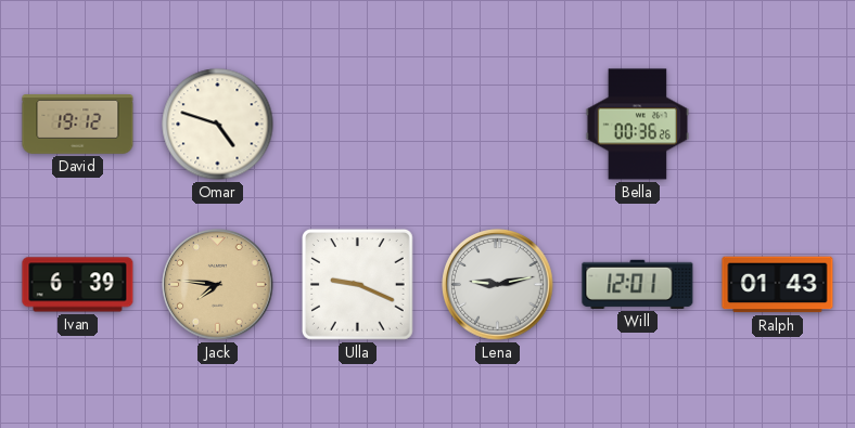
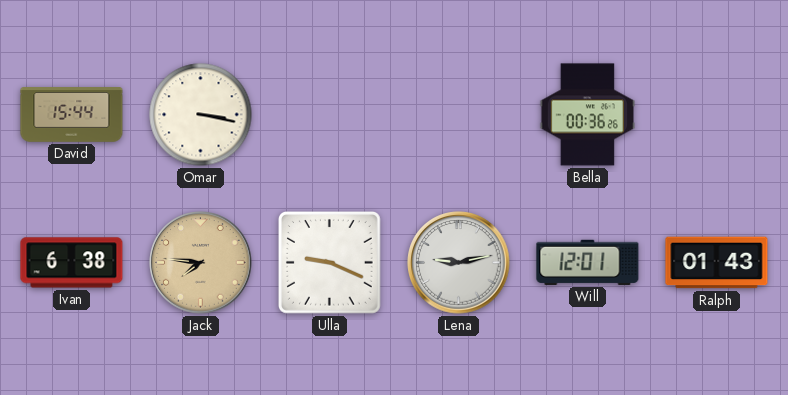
David: 19:12 -> 15:44 (72, 115)
Omar: 4:48 -> 3:17 (201, 115)
Ivan: 6:39 -> 6:38 (72, 263)
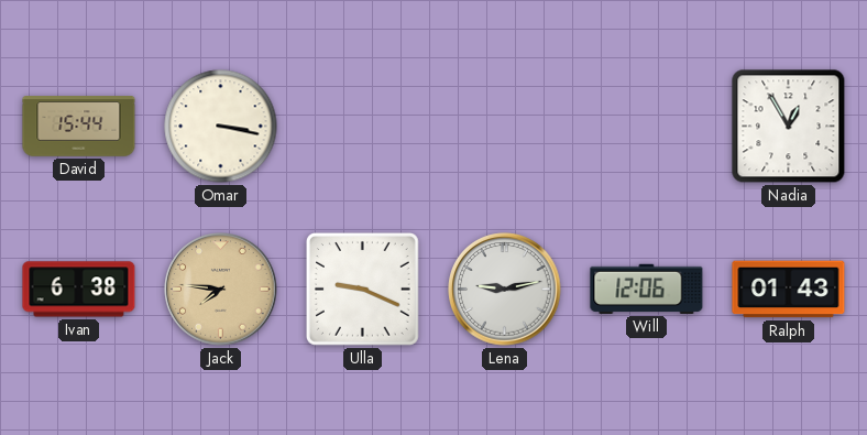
Bella: 00:36 -> none (587, 115)
Nadia: none -> 12:55 (789, 127)
Will: 12:01 -> 12:06 (647, 289)
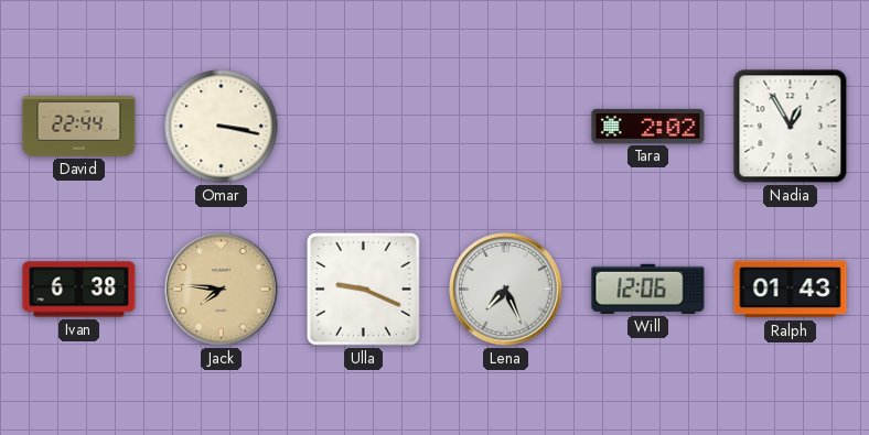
David: 15:44 -> 22:44 (79, 127)
Tara: none -> 2:02 (648, 126)
Lena: 9:13 -> 7:26 (506, 290)
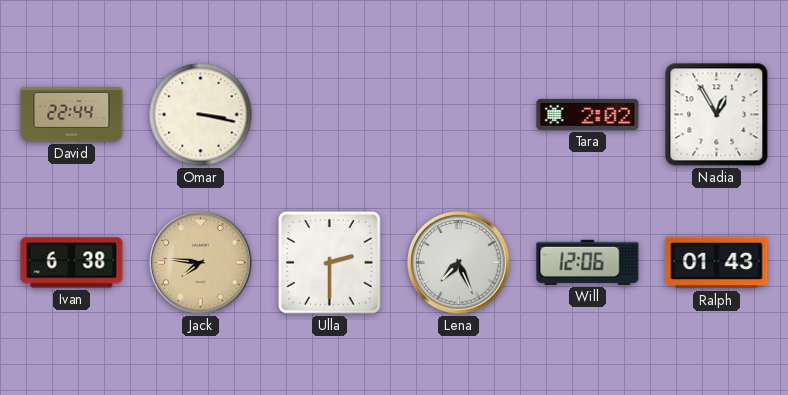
Ulla: 9:19 -> 2:30 (329, 262)
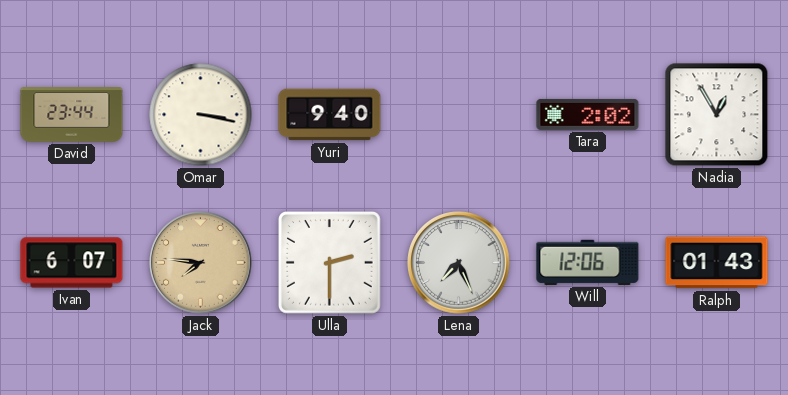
David: 22:44 -> 23:44 (72, 115)
Yuri: none -> 9:40 (330, 115)
Ivan: 6:38 -> 6:07 (72, 263)
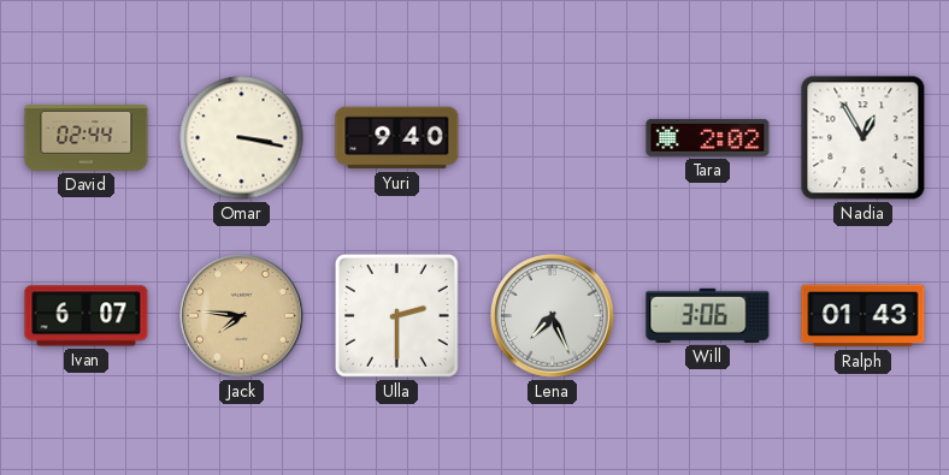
David: 23:44 -> 02:44 (87, 138)
Will: 12:06 -> 3:06 (708, 315)
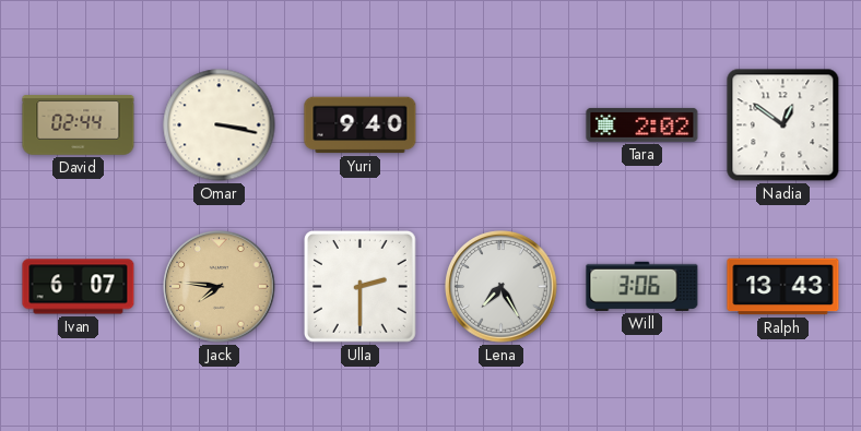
Nadia: 12:55 -> 12:51 (783, 125)
Lena: 7:26 -> 7:25 (502, 287)
Ralph: 01:43 -> 13:43 (783, 287)
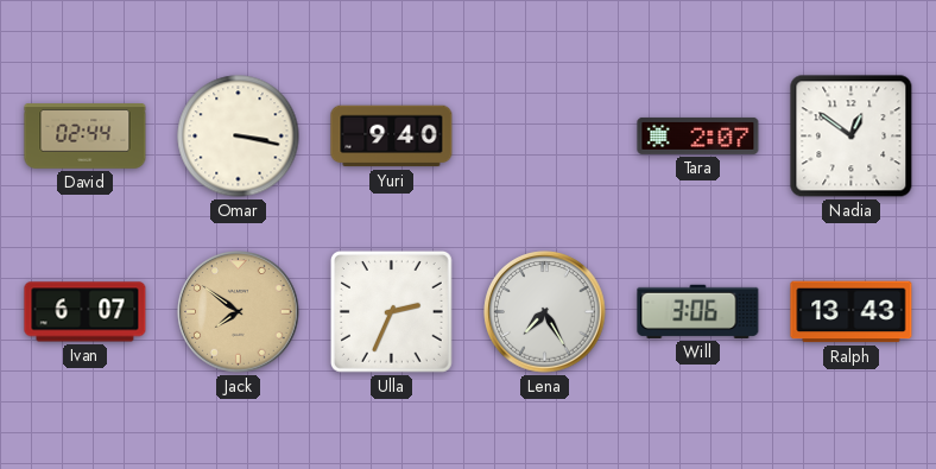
Tara: 2:02 -> 2:07 (698, 135)
Jack: 7:46 -> 7:51 (239, 312)
Ulla: 2:30 -> 2:34 (391, 311)
